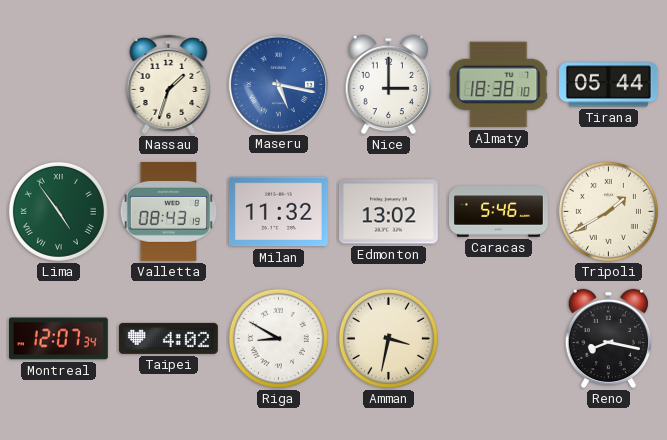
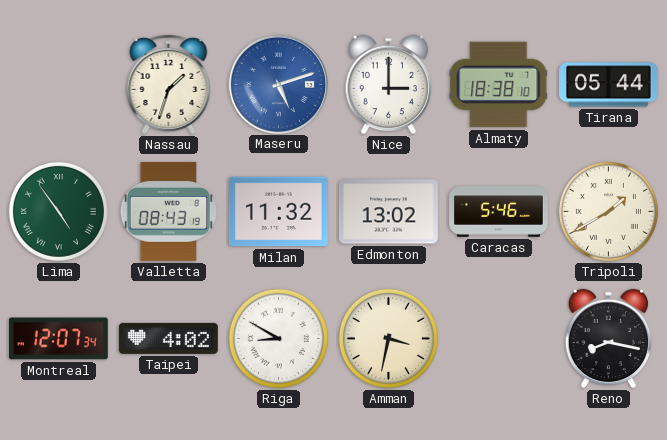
Maseru: 5:17 -> 5:12 (278, 84)
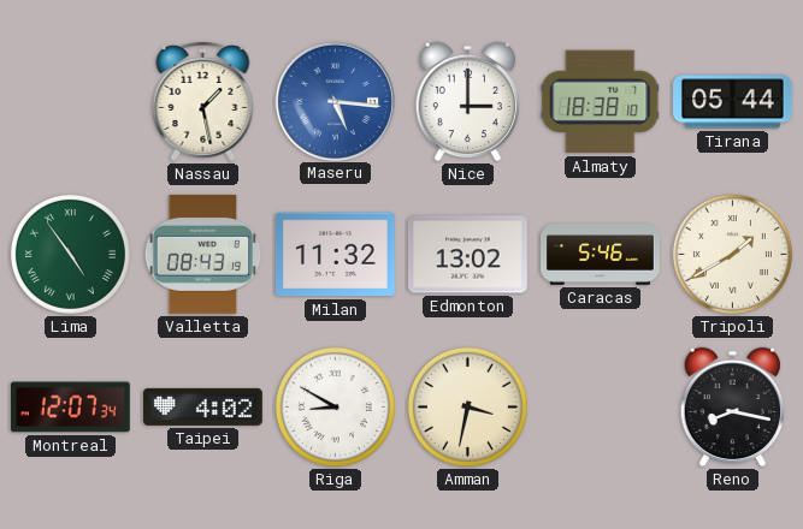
Nassau: 1:33 -> 1:28 (203, 101)
Maseru: 5:12 -> 5:16 (335, 101)
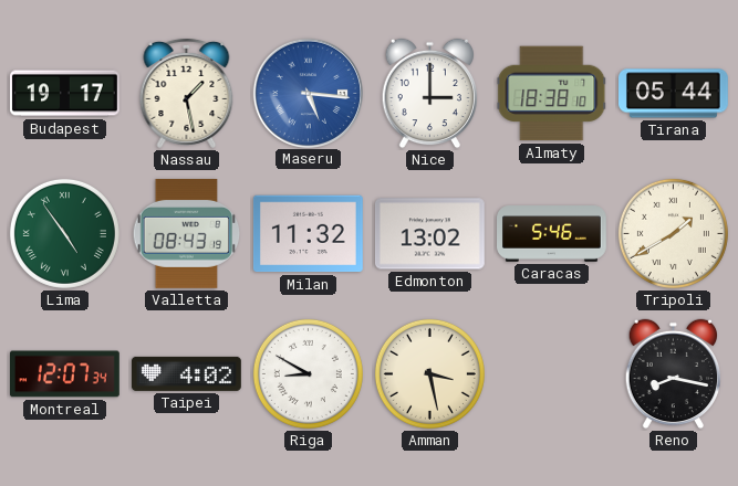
Budapest: none -> 19:17 (64, 94)
Amman: 3:32 -> 3:28 (429, 373)
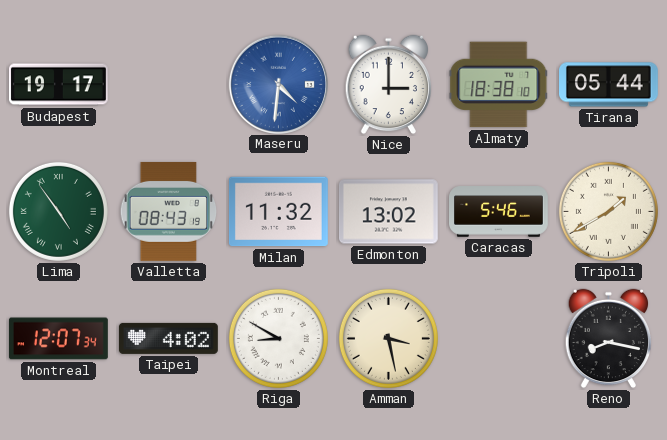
Nassau: 1:28 -> none (187, 93)
Maseru: 5:16 -> 4:31 (278, 84)
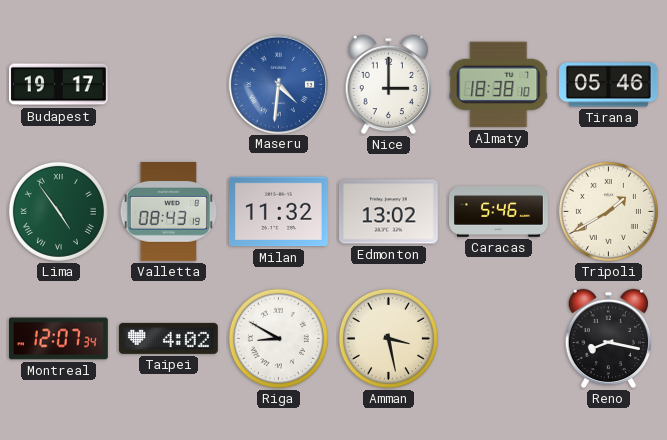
Tirana: 05:44 -> 05:46 (609, 85)
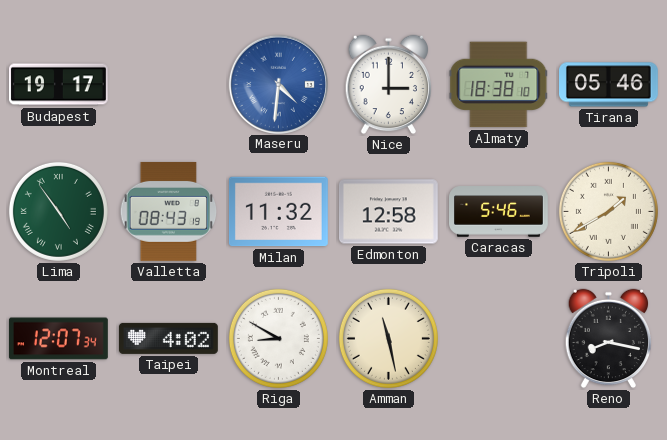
Edmonton: 13:02 -> 12:58 (388, 212)
Amman: 3:28 -> 11:28 (388, 338)
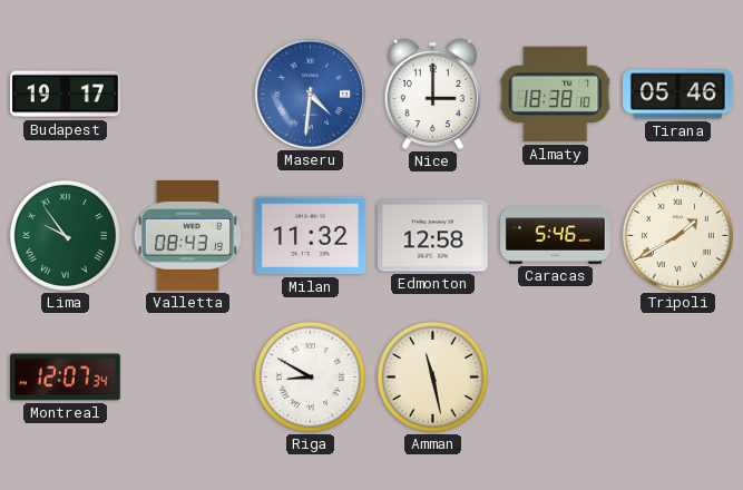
Lima: 4:54 -> 9:54 (65, 235)
Taipei: 4:02 -> none (168, 338)
Reno: 8:17 -> none (609, 339)
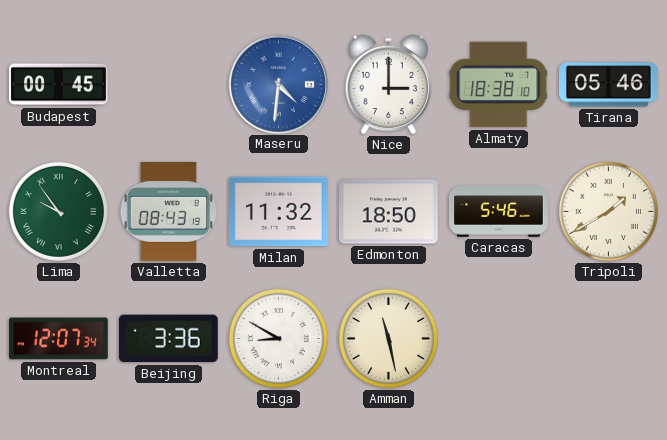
Budapest: 19:17 -> 00:45 (58, 85)
Edmonton: 12:58 -> 18:50 (388, 212)
Beijing: none -> 3:36 (168, 339)
